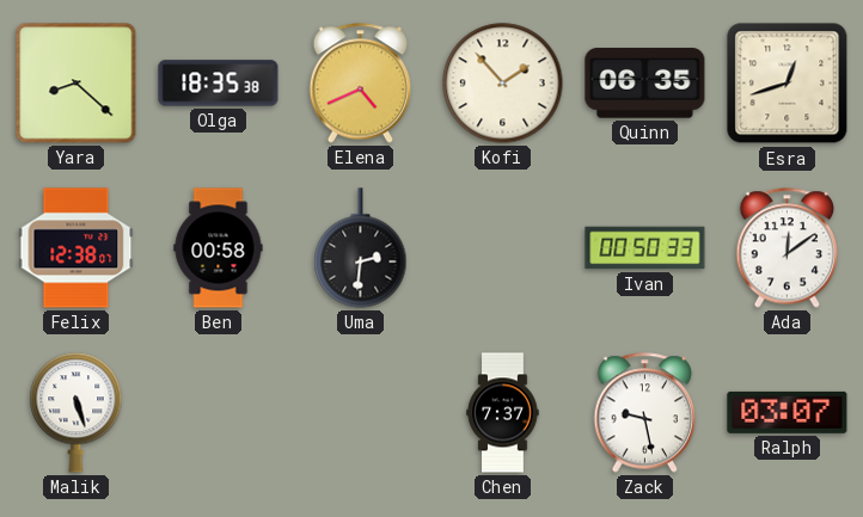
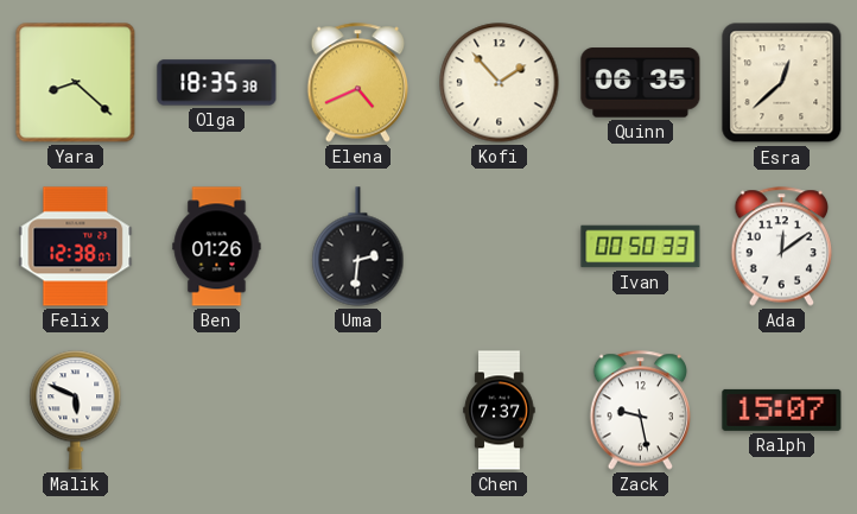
Esra: 12:42 -> 12:38 (782, 83)
Ben: 00:58 -> 01:26 (217, 247)
Malik: 5:27 -> 5:49 (76, 411)
Ralph: 03:07 -> 15:07 (782, 410)
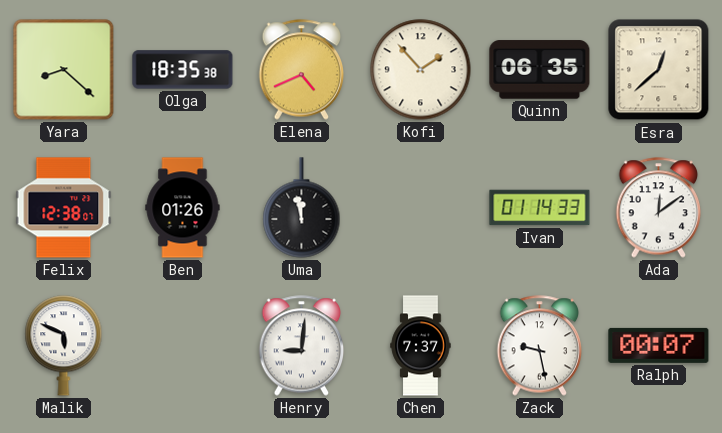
Uma: 2:31 -> 11:58 (302, 208)
Ivan: 00:50 -> 01:14 (540, 208)
Henry: none -> 9:01 (302, 346)
Ralph: 15:07 -> 00:07 (659, 345)
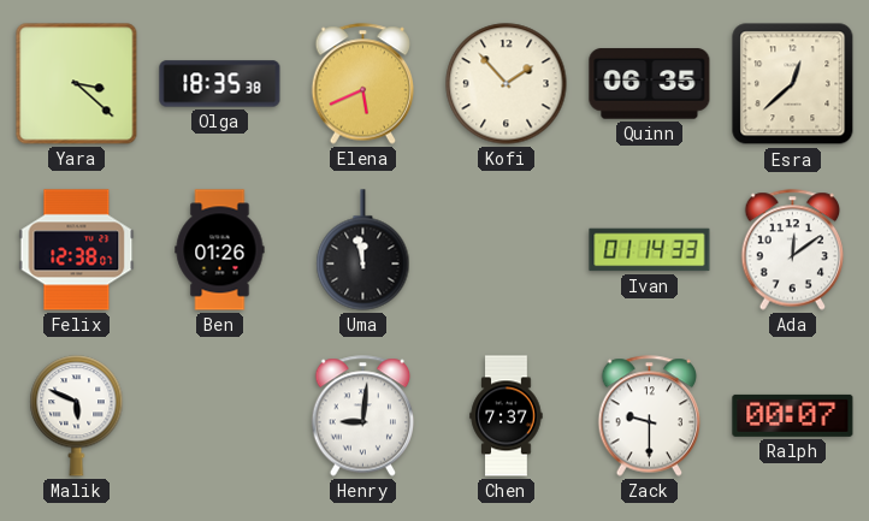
Yara: 8:22 -> 3:22 (77, 84)
Elena: 4:41 -> 5:41 (363, 84)
Zack: 9:28 -> 9:30 (650, 416)
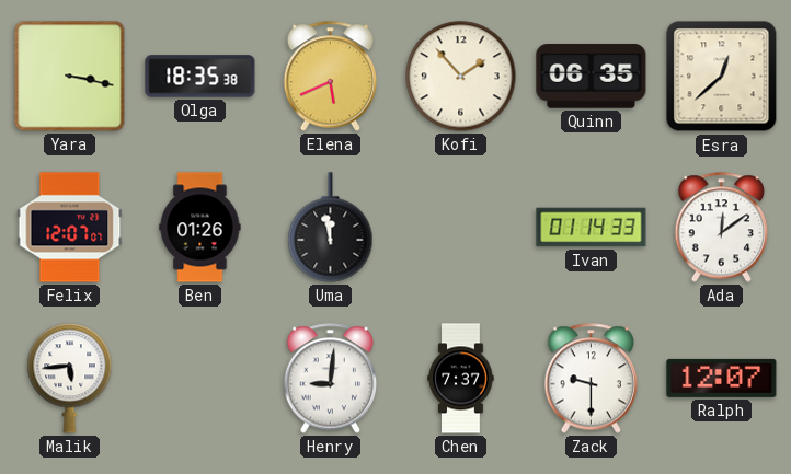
Yara: 3:22 -> 3:17 (70, 77)
Felix: 12:38 -> 12:07 (70, 228)
Malik: 5:49 -> 5:44 (70, 379)
Ralph: 00:07 -> 12:07 (722, 378)
